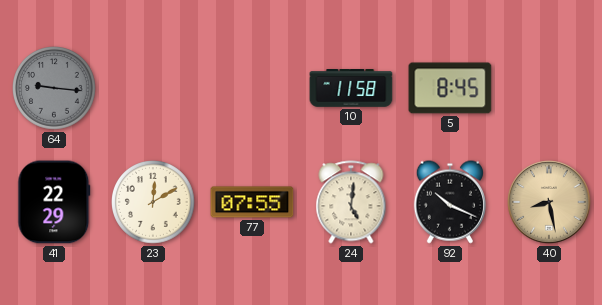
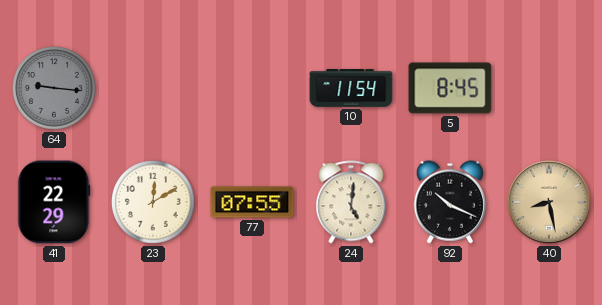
10: 11:58 -> 11:54 (351, 89)
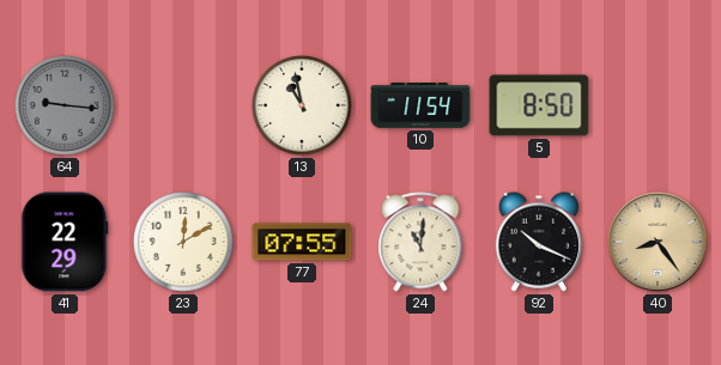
13: none -> 10:58 (303, 107)
5: 8:45 -> 8:50 (539, 105)
24: 5:01 -> 11:01 (420, 242)
40: 8:28 -> 8:24 (658, 242)
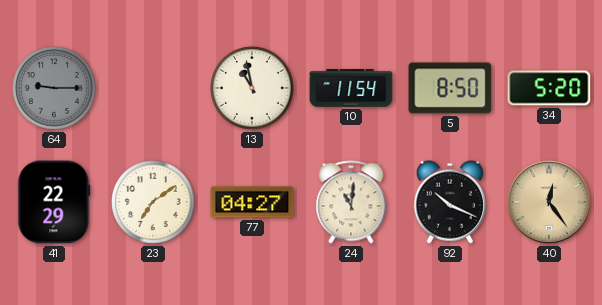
64: 9:16 -> 9:15 (55, 89)
34: none -> 5:20 (549, 88)
23: 12:10 -> 7:09 (154, 203)
77: 07:55 -> 04:27 (252, 202)
40: 8:24 -> 12:24 (549, 202)
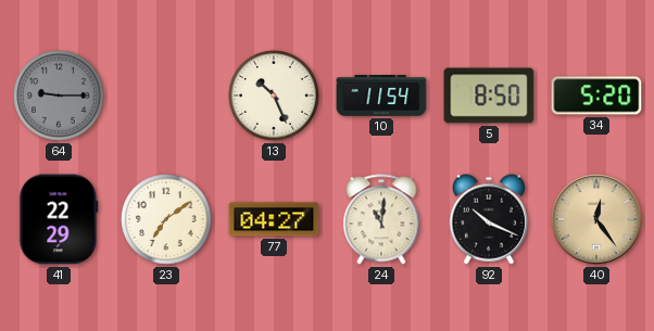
13: 10:58 -> 10:26 (275, 97)
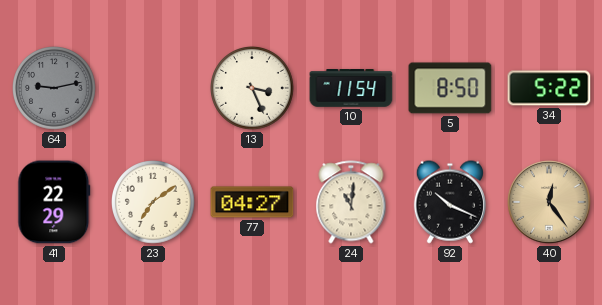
64: 9:15 -> 9:13 (55, 89)
13: 10:26 -> 3:26 (253, 89)
34: 5:20 -> 5:22 (549, 88)
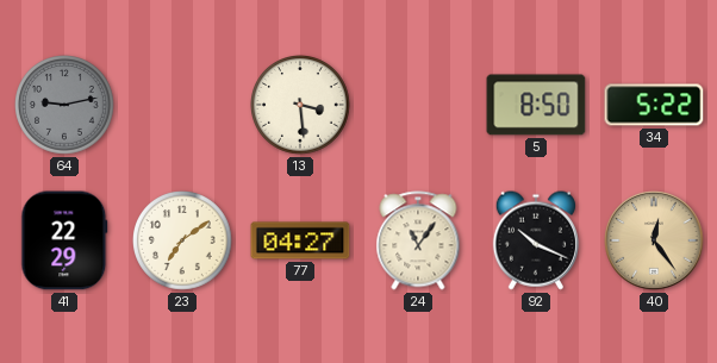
13: 3:26 -> 3:29 (301, 106)
10: 11:54 -> none (351, 89)
24: 11:01 -> 11:06 (418, 240)
